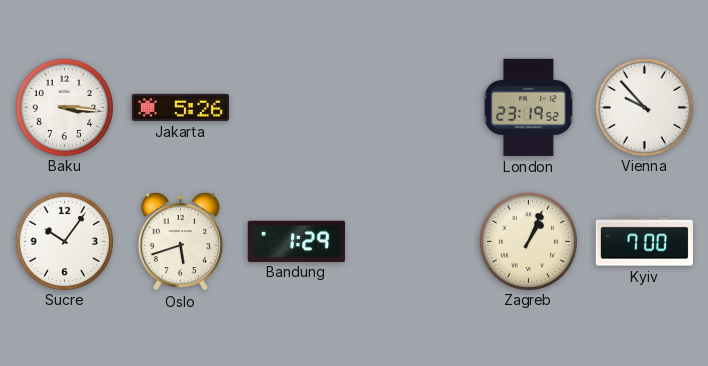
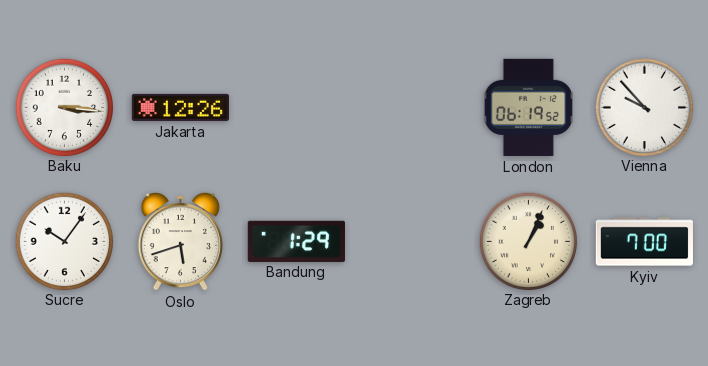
Jakarta: 5:26 -> 12:26 (180, 107)
London: 23:19 -> 06:19 (528, 107)
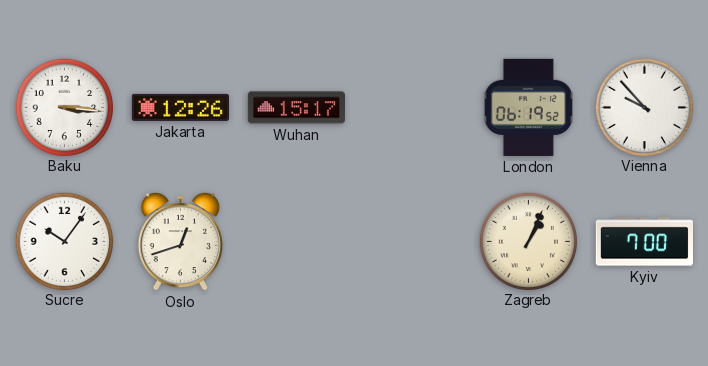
Wuhan: none -> 15:17 (296, 108)
Oslo: 5:42 -> 12:42 (180, 241)
Bandung: 1:29 -> none (296, 241)
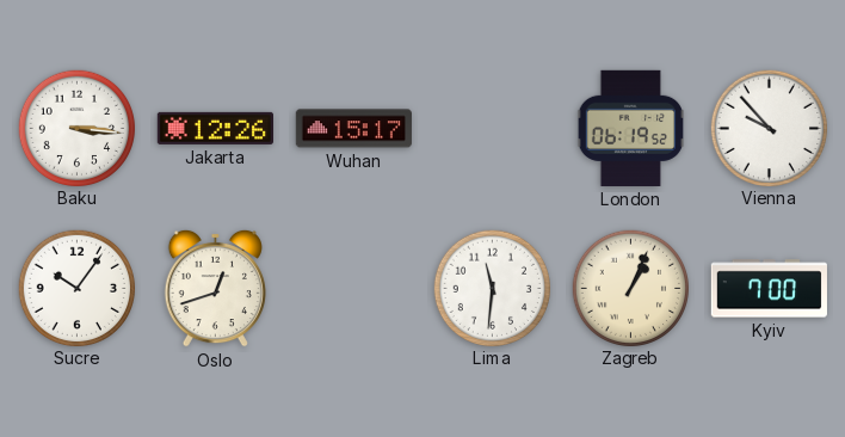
Lima: none -> 11:31 (492, 288)
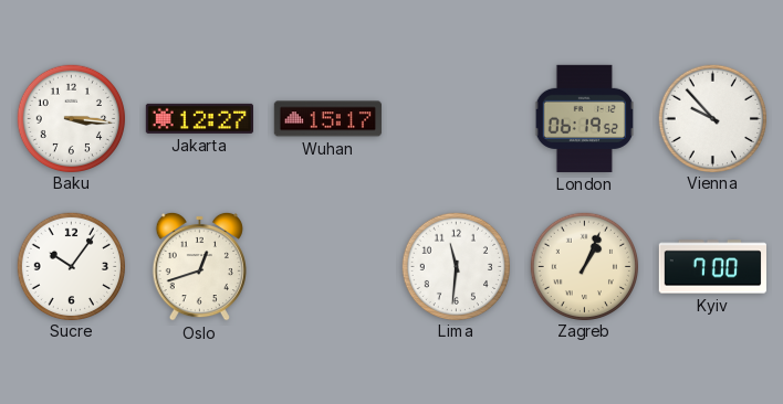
Jakarta: 12:26 -> 12:27 (199, 118)
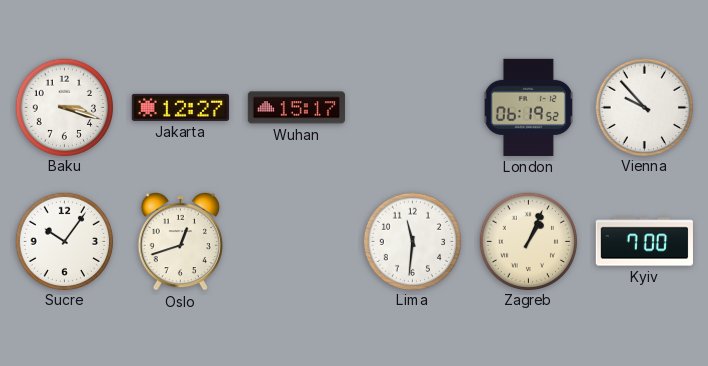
Baku: 3:16 -> 3:18 (64, 107)
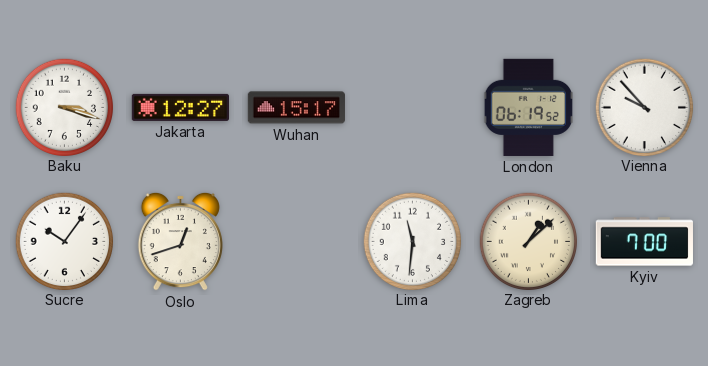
Zagreb: 1:04 -> 1:08 (528, 241)
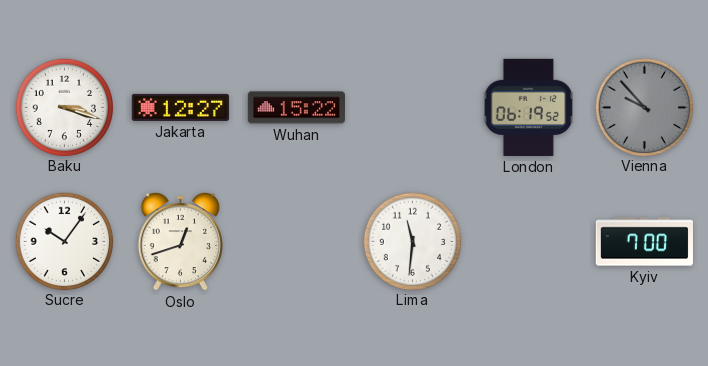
Wuhan: 15:17 -> 15:22 (296, 108)
Vienna dial: white -> grey (644, 107)
Zagreb: 1:08 -> none (528, 241)
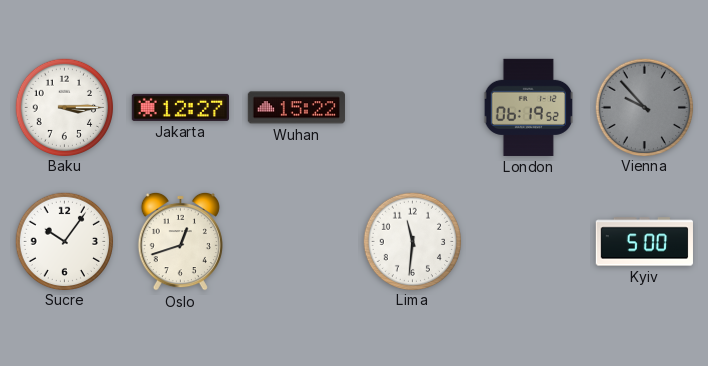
Baku: 3:18 -> 3:15 (64, 107)
Kyiv: 7:00 -> 5:00 (644, 242)
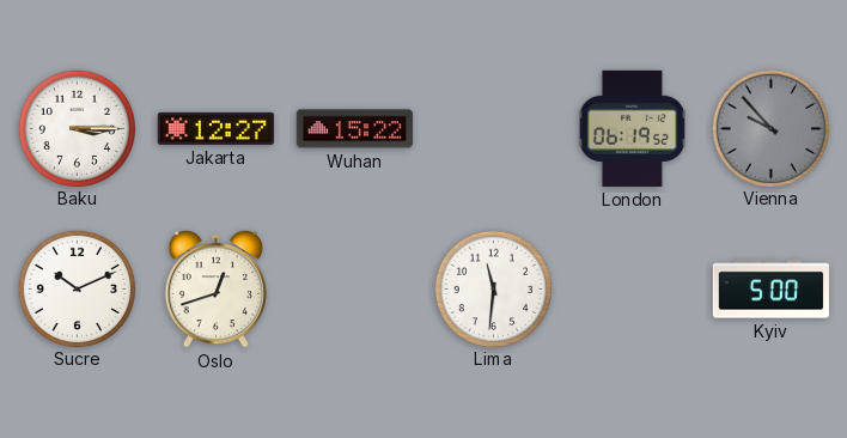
Sucre: 10:06 -> 10:11 (77, 288)
